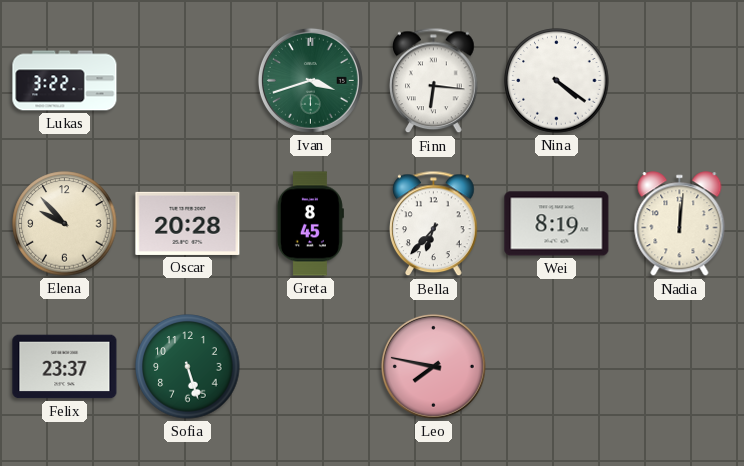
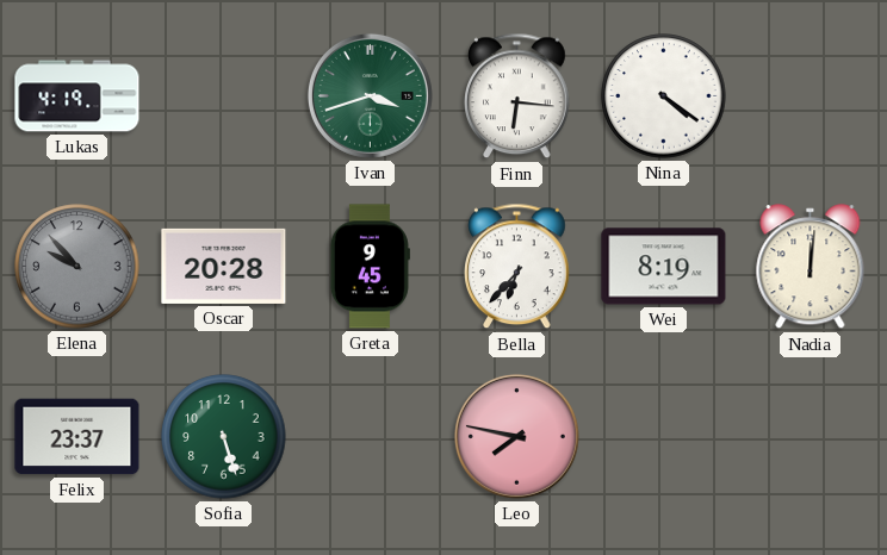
Lukas: 3:22 -> 4:19 (77, 96)
Elena dial: cream -> grey (77, 267)
Greta: 8:45 -> 9:45 (370, 267)
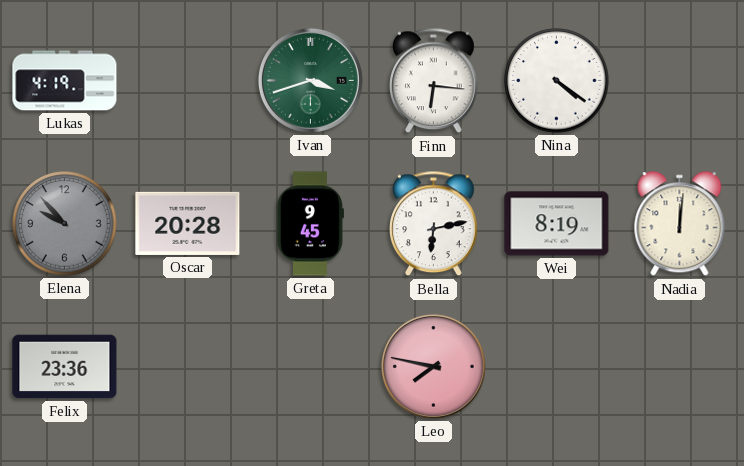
Bella: 6:37 -> 6:13 (434, 224)
Felix: 23:37 -> 23:36 (65, 367)
Sofia: 5:27 -> none (224, 437)
